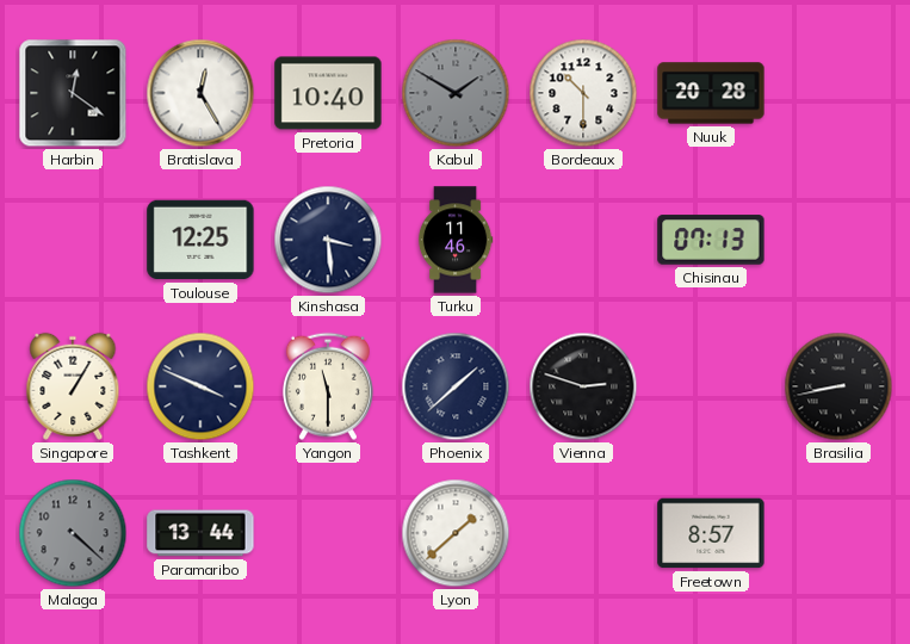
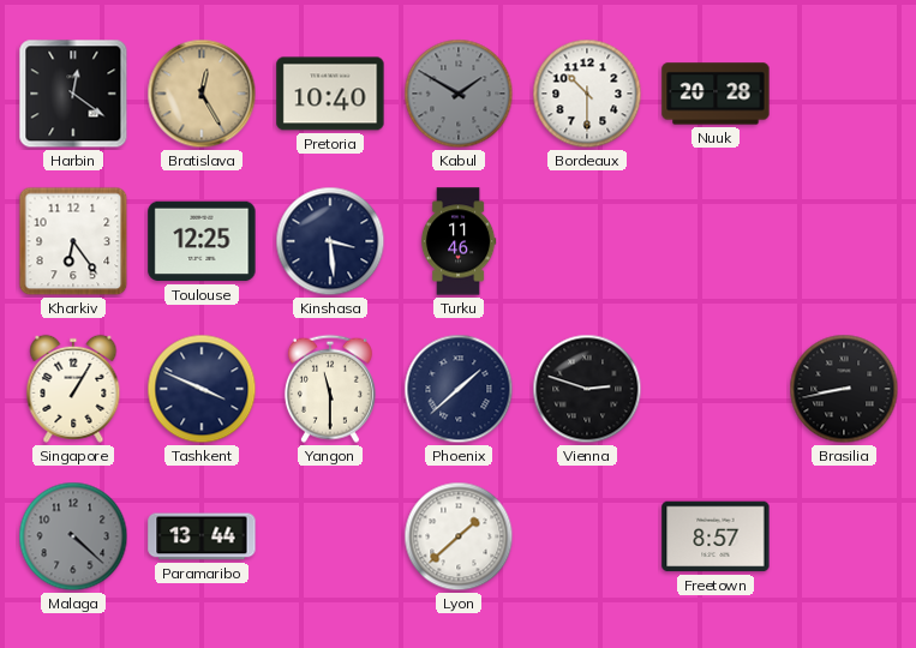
Bratislava dial: white -> champagne (202, 94)
Kharkiv: none -> 6:24 (73, 241)
Chisinau: 07:13 -> none (711, 240)
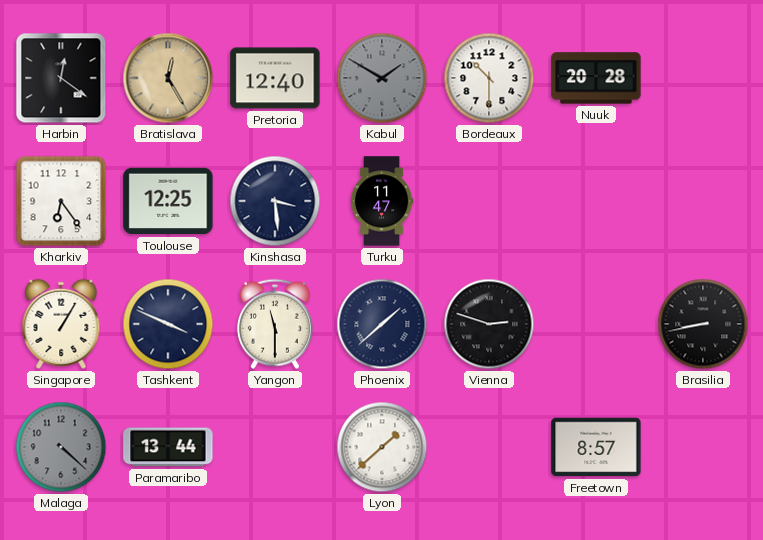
Pretoria: 10:40 -> 12:40 (275, 78)
Turku: 11:46 -> 11:47 (382, 201)
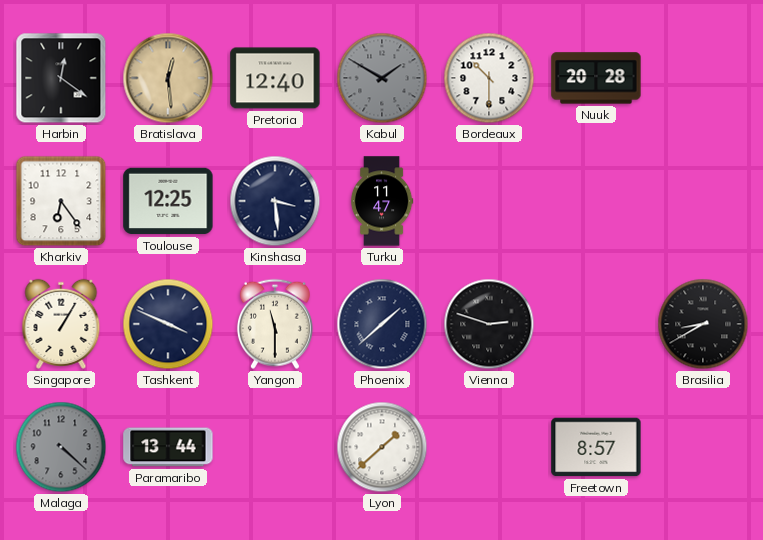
Bratislava: 12:25 -> 12:29 (168, 78)
Brasilia: 8:43 -> 8:40 (703, 324)
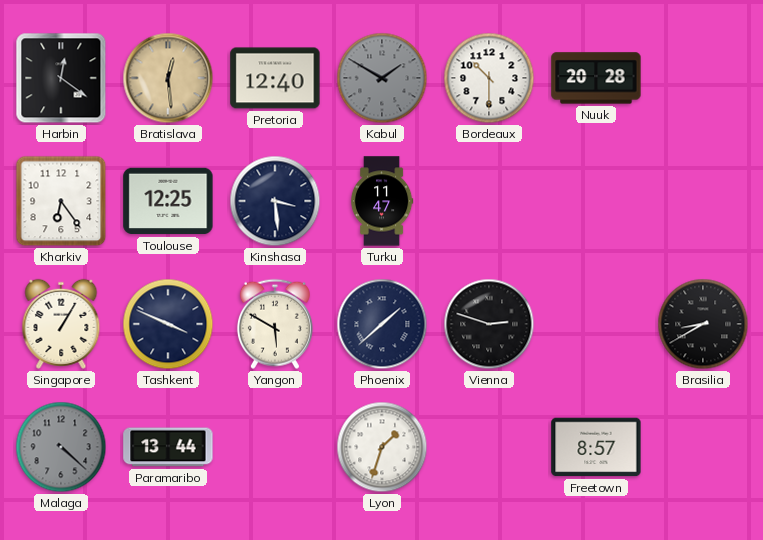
Yangon: 11:30 -> 5:50 (275, 324)
Lyon: 1:38 -> 1:33 (382, 447)
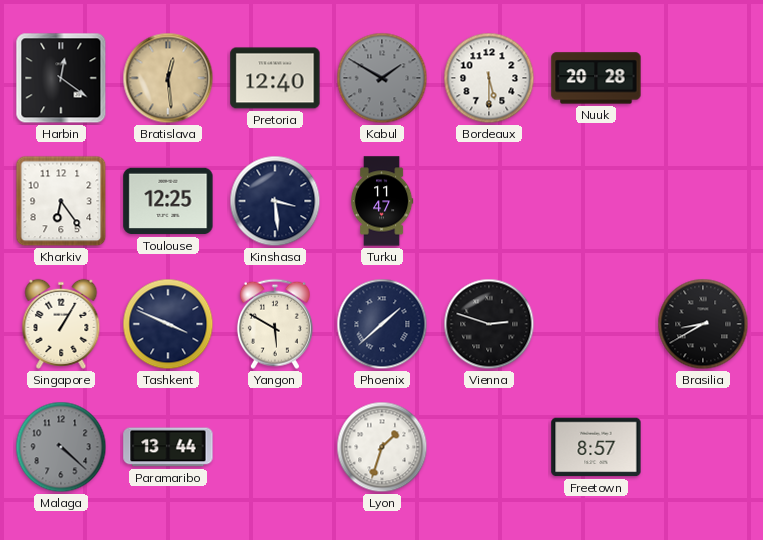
Bordeaux: 10:30 -> 5:30 (489, 78)
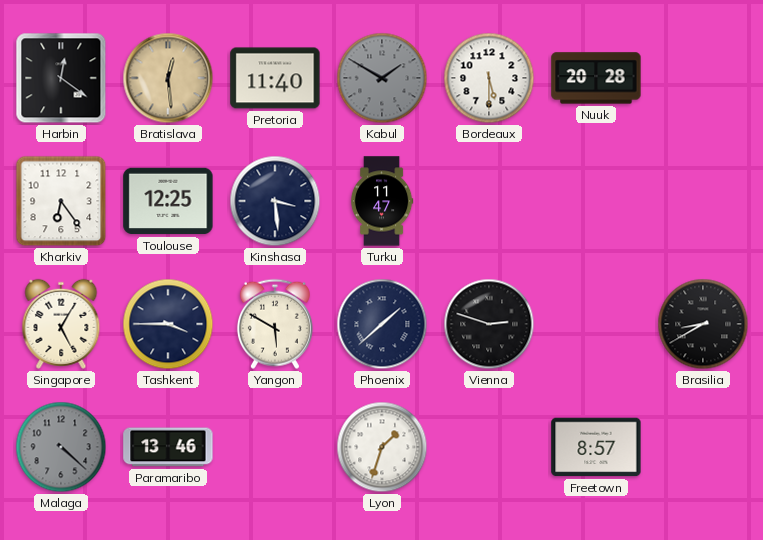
Pretoria: 12:40 -> 11:40 (275, 78)
Singapore: 1:05 -> 5:05 (61, 324)
Tashkent: 3:49 -> 3:45 (168, 324)
Paramaribo: 13:44 -> 13:46 (168, 447)
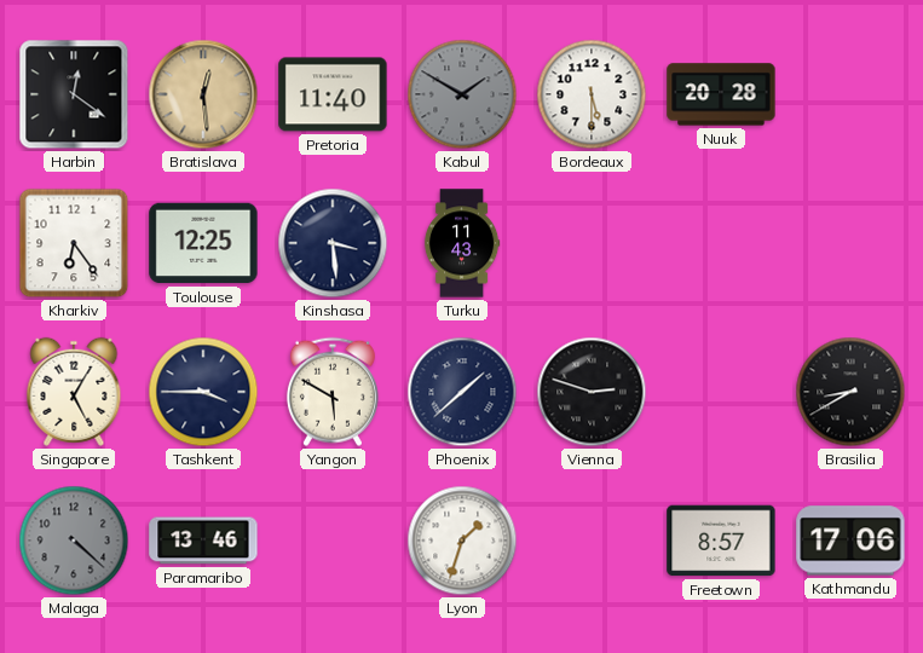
Turku: 11:47 -> 11:43 (462, 243)
Kathmandu: none -> 17:06 (850, 541)
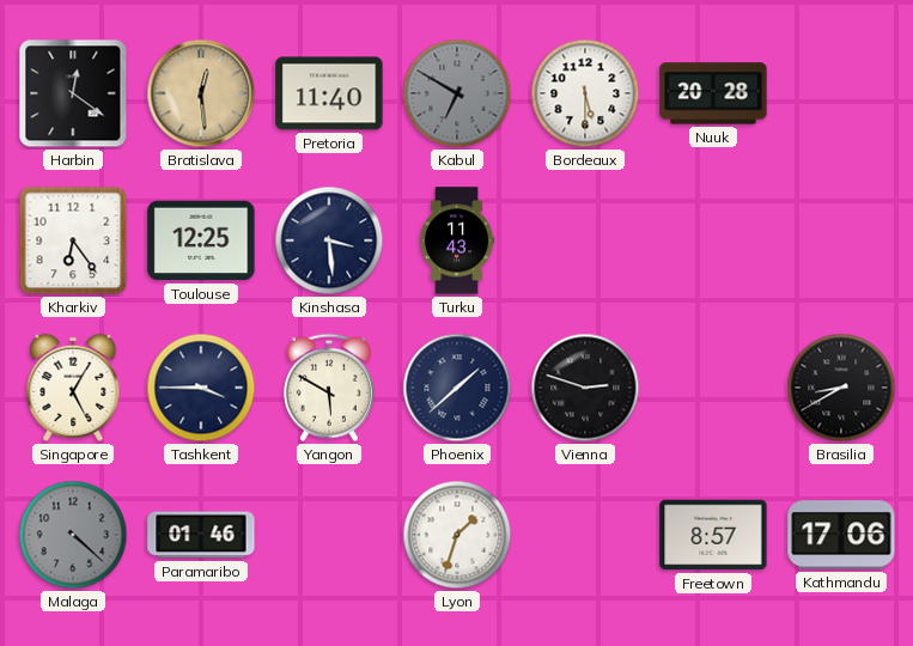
Kabul: 1:50 -> 6:50 (457, 93)
Paramaribo: 13:46 -> 01:46 (201, 535)
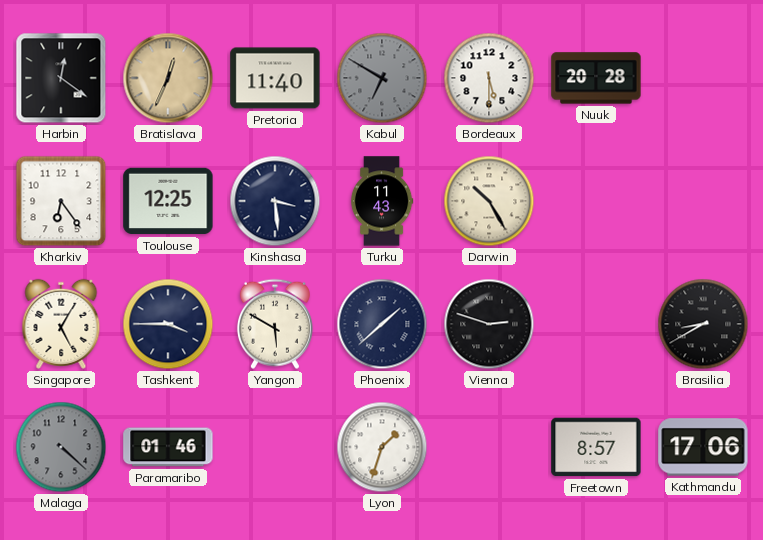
Bratislava: 12:29 -> 12:34 (168, 78)
Darwin: none -> 10:25 (489, 201)
